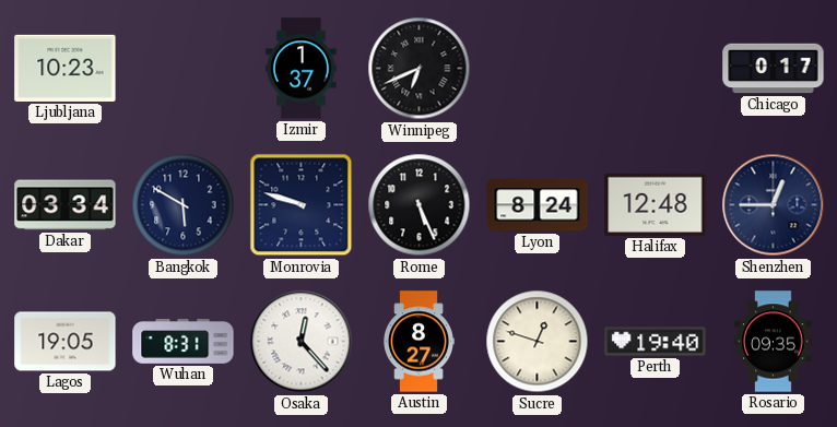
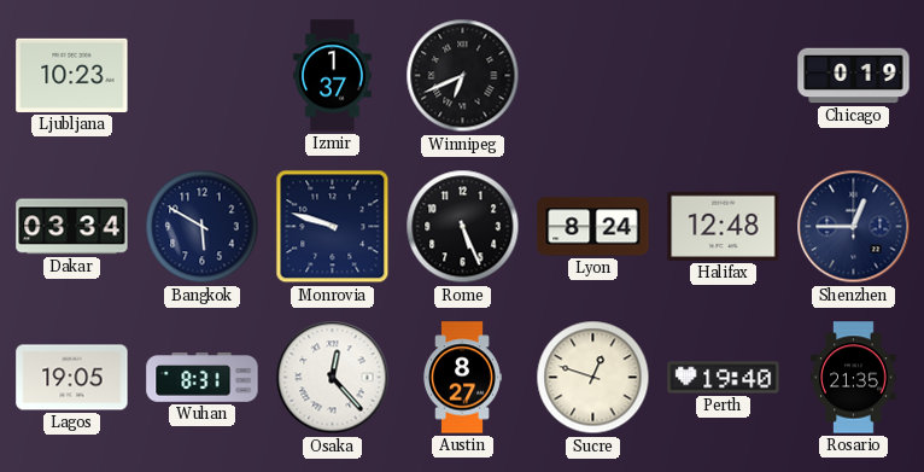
Chicago: 0:17 -> 0:19 (854, 76)
Rosario: 09:35 -> 21:35 (854, 378)
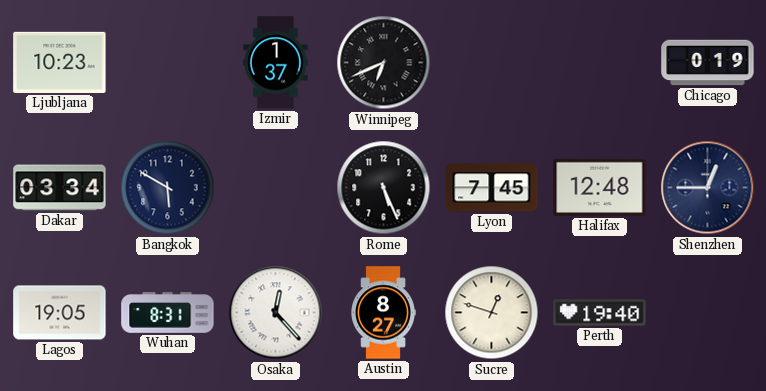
Monrovia: 9:48 -> none (333, 227)
Lyon: 8:24 -> 7:45 (492, 188)
Rosario: 21:35 -> none (854, 378)
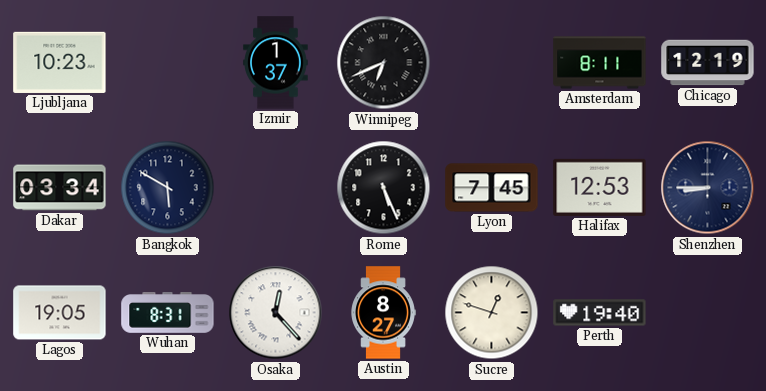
Amsterdam: none -> 8:11 (600, 63)
Chicago: 0:19 -> 12:19 (708, 63)
Halifax: 12:48 -> 12:53 (600, 187)
Shenzhen: 12:45 -> 8:45 (708, 188)
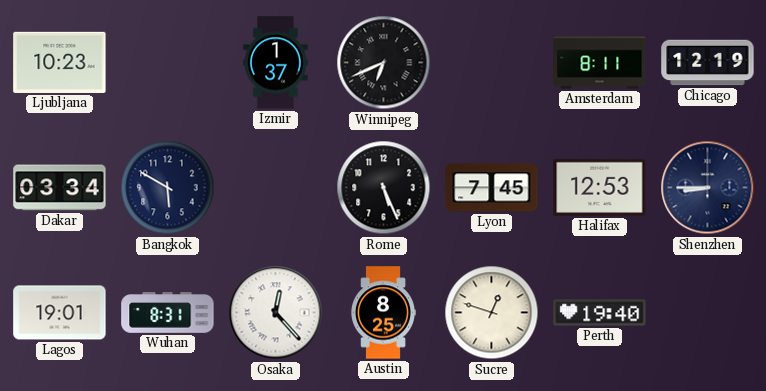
Lagos: 19:05 -> 19:01 (60, 313)
Austin: 8:27 -> 8:25 (383, 313)
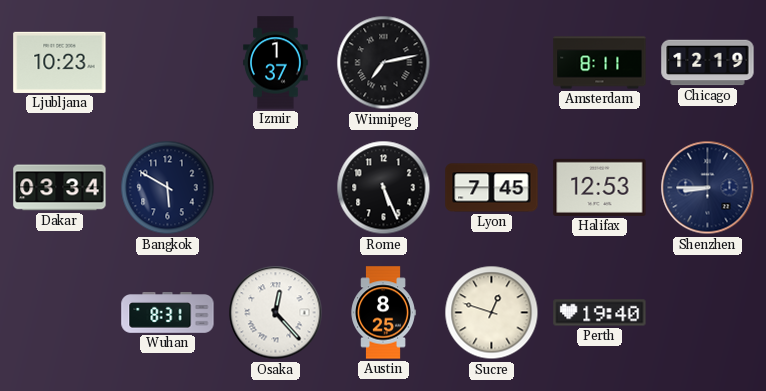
Winnipeg: 6:41 -> 7:13 (384, 63)
Lagos: 19:01 -> none (60, 313)
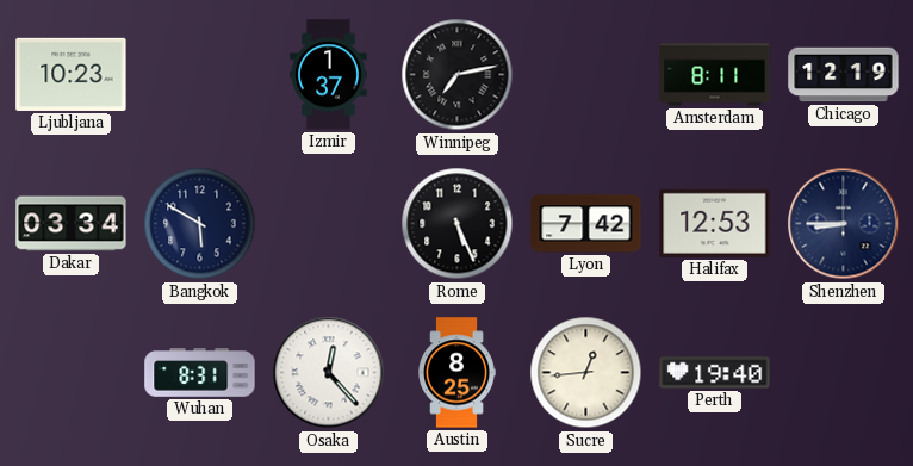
Lyon: 7:45 -> 7:42 (586, 224)
Sucre: 12:48 -> 12:44 (586, 373)
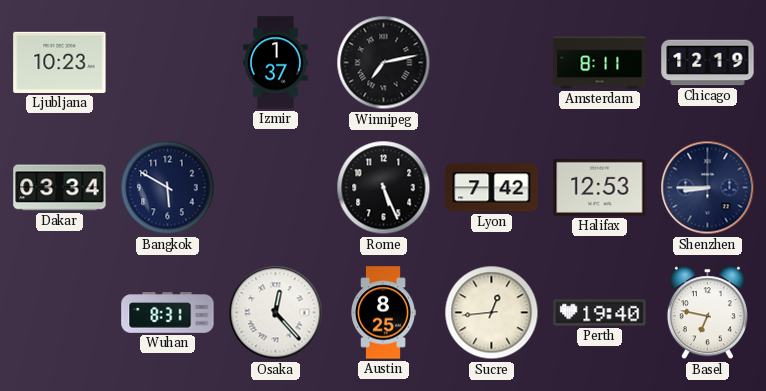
Basel: none -> 6:47 (707, 313)
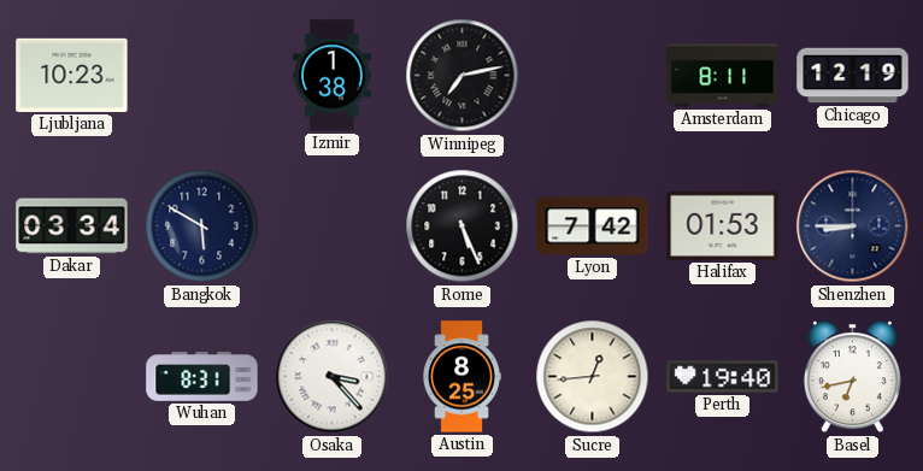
Izmir: 1:37 -> 1:38 (333, 76)
Halifax: 12:53 -> 01:53 (723, 225)
Osaka: 12:23 -> 3:23 (333, 377)
Basel: 6:47 -> 6:43 (852, 377)
